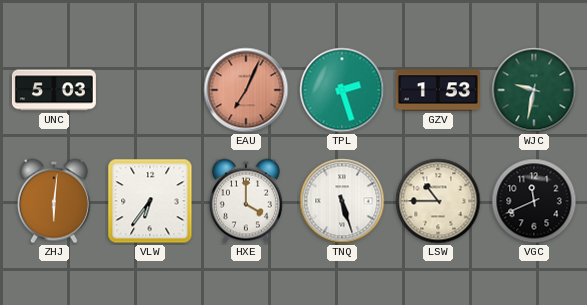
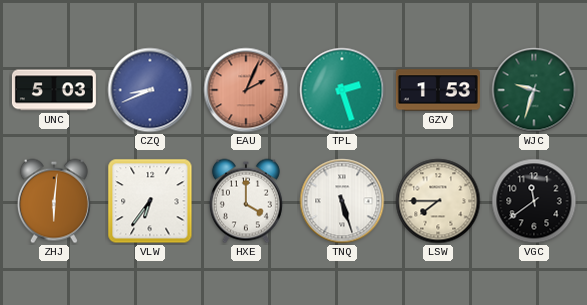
CZQ: none -> 8:41 (150, 90)
EAU: 7:04 -> 2:04 (246, 90)
WJC: 9:32 -> 9:33 (534, 90)
LSW: 10:45 -> 7:45 (438, 201)
VGC: 11:41 -> 11:39 (534, 201)
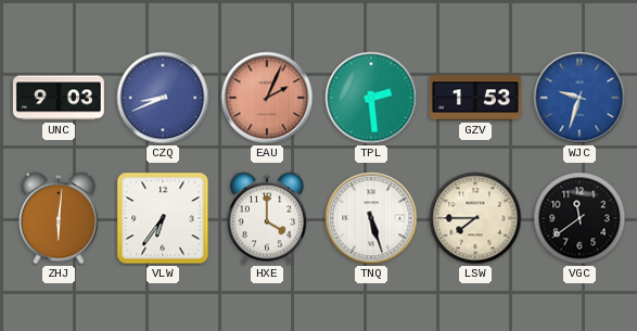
UNC: 5:03 -> 9:03 (59, 98)
TPL: 2:27 -> 2:29 (371, 98)
WJC dial: green -> blue (579, 98)
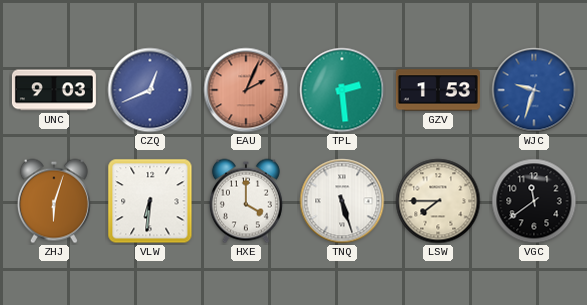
CZQ: 8:41 -> 12:41 (150, 90)
ZHJ: 6:01 -> 6:03 (54, 201)
VLW: 6:36 -> 6:31 (150, 201)
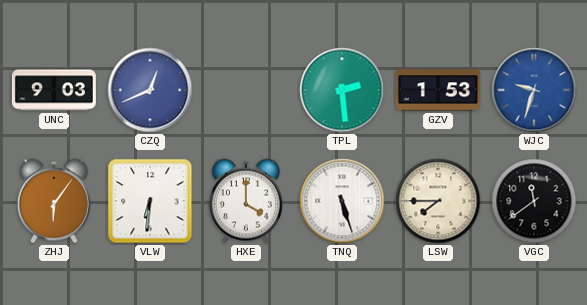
EAU: 2:04 -> none (246, 90)
ZHJ: 6:03 -> 6:06 (54, 201)
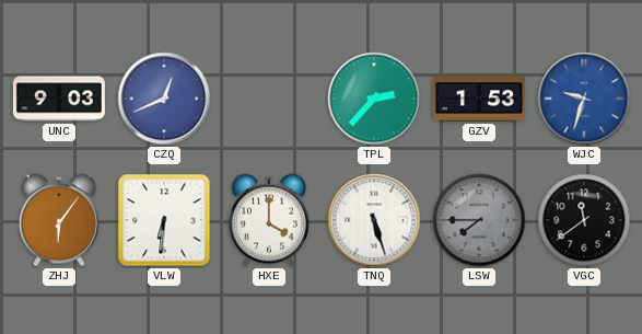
TPL: 2:29 -> 2:37 (374, 99)
LSW dial: cream -> grey (479, 220)
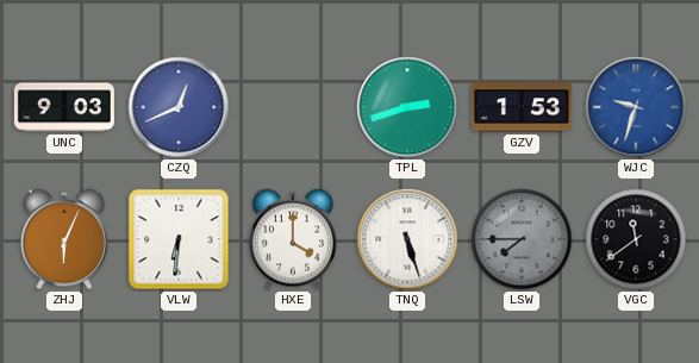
TPL: 2:37 -> 2:42 (407, 107)
ZHJ: 6:06 -> 6:04 (64, 239)
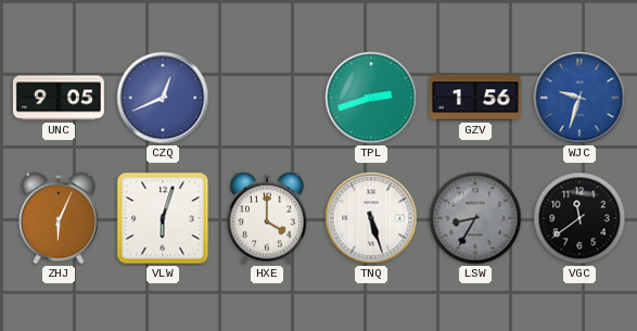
UNC: 9:03 -> 9:05 (59, 98)
GZV: 1:53 -> 1:56 (475, 98)
VLW: 6:31 -> 6:03 (163, 218)
LSW: 7:45 -> 8:35 (475, 218)
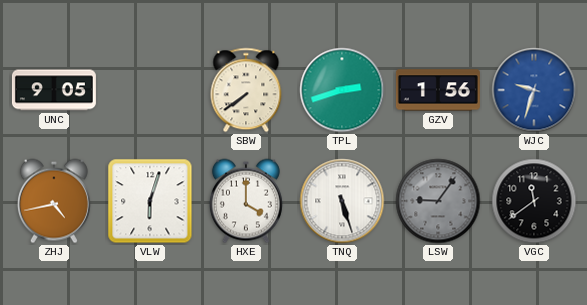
CZQ: 12:41 -> none (163, 98)
SBW: none -> 7:39 (246, 90)
ZHJ: 6:04 -> 4:43 (54, 201)
LSW: 8:35 -> 9:06 (438, 201)
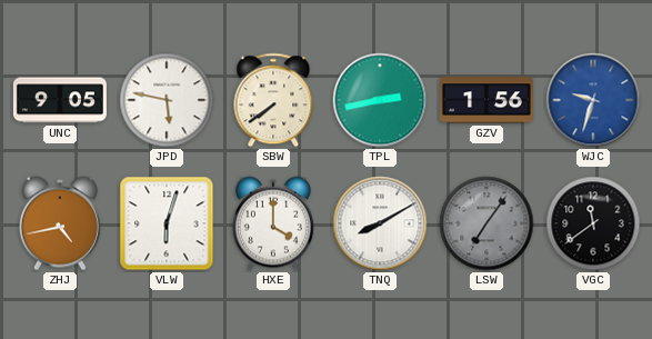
JPD: none -> 5:47 (167, 100)
TPL: 2:42 -> 2:43 (380, 100)
TNQ: 5:27 -> 8:10 (380, 223)
LSW: 9:06 -> 7:06 (487, 223)
